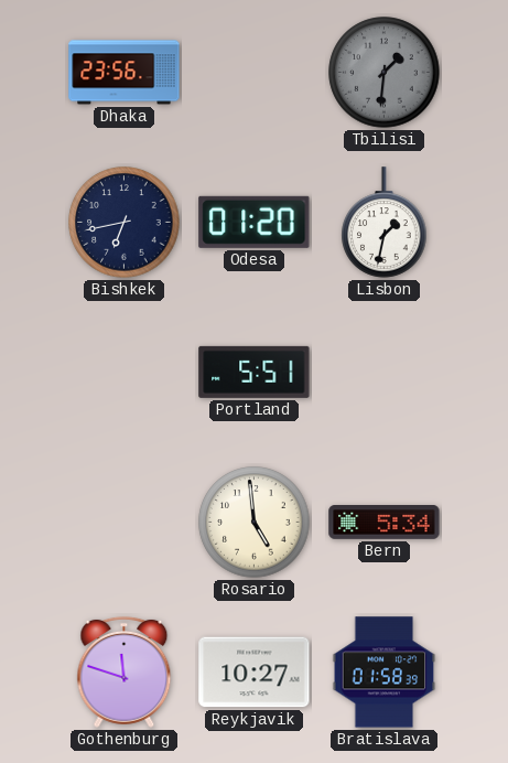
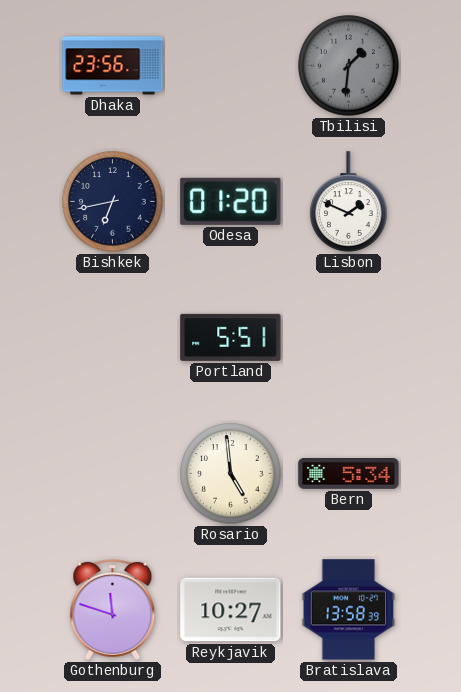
Lisbon: 1:32 -> 1:49 (349, 202)
Bratislava: 01:58 -> 13:58 (349, 610)
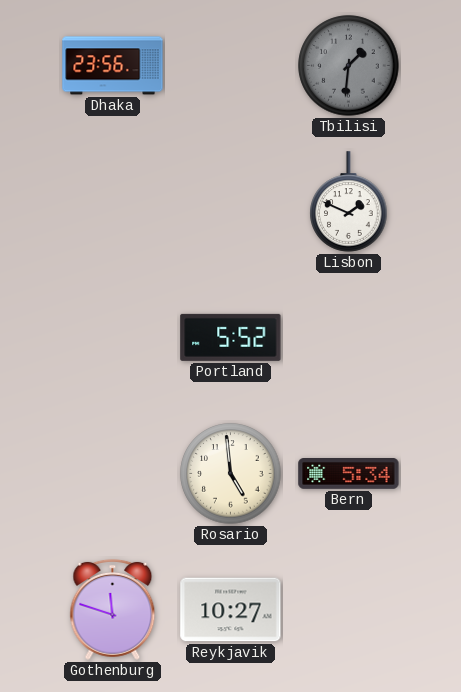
Bishkek: 6:43 -> none (113, 202)
Odesa: 01:20 -> none (231, 201)
Portland: 5:51 -> 5:52 (231, 337)
Bratislava: 13:58 -> none (349, 610)
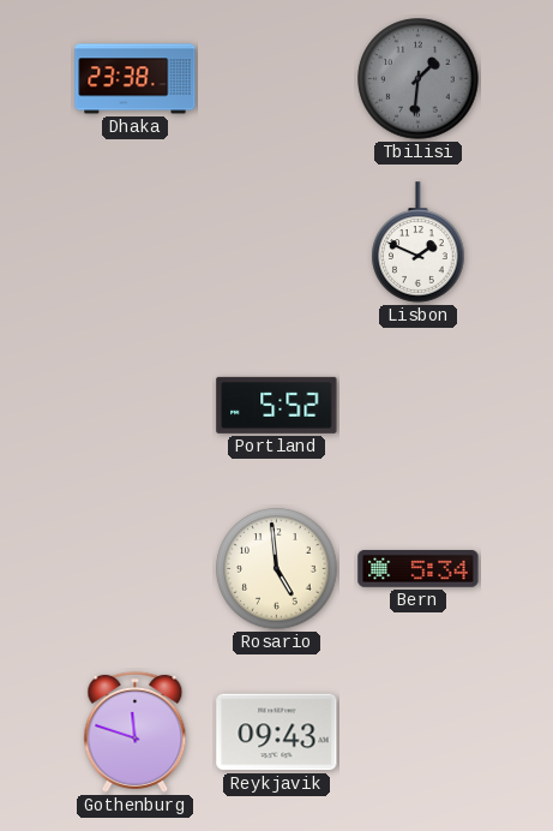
Dhaka: 23:56 -> 23:38 (136, 79)
Reykjavik: 10:27 -> 09:43 (277, 733)
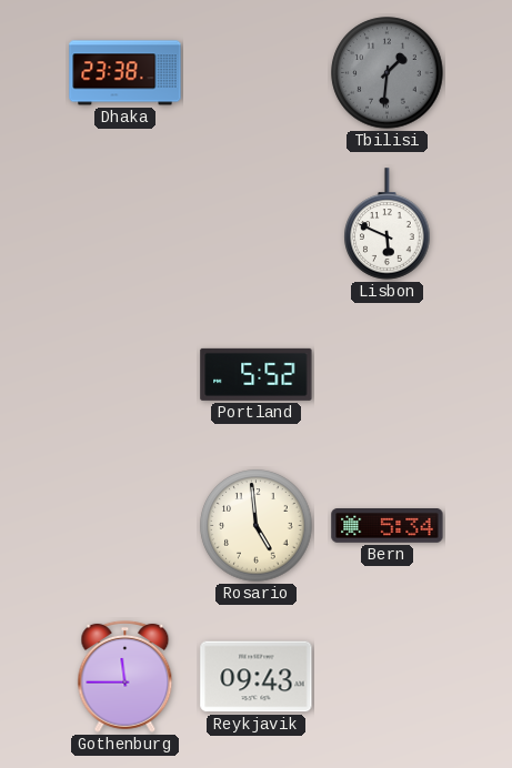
Lisbon: 1:49 -> 5:49 (388, 224)
Gothenburg: 11:48 -> 11:45 (126, 676)
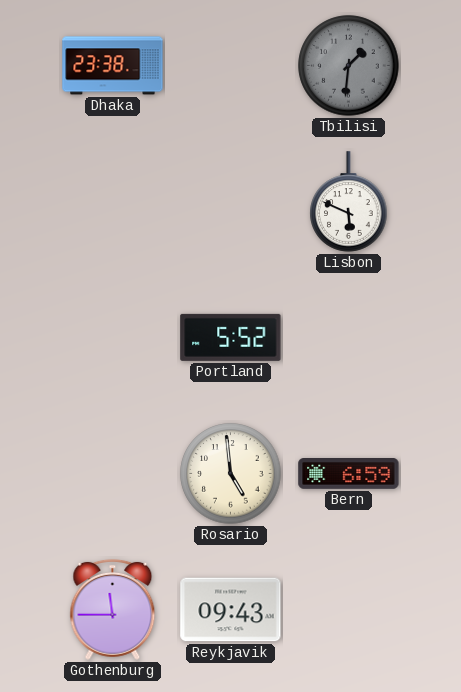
Bern: 5:34 -> 6:59 (349, 474)
